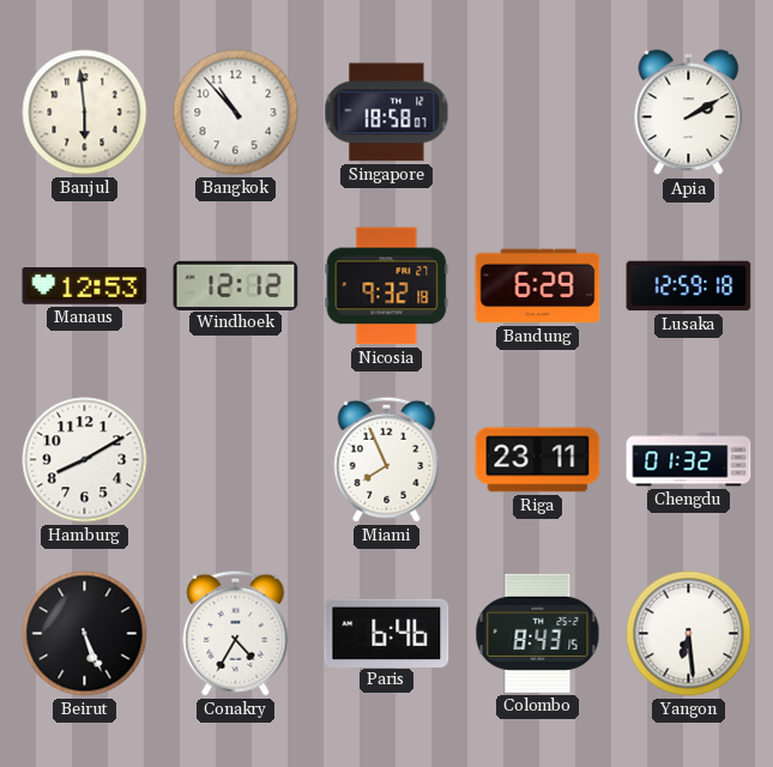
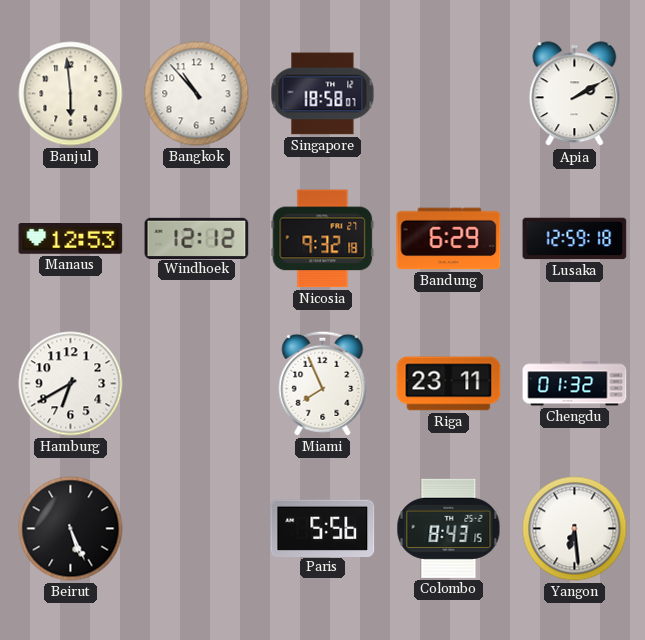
Hamburg: 8:10 -> 6:40 (71, 384)
Conakry: 4:35 -> none (236, 633)
Paris: 6:46 -> 5:56 (323, 528)
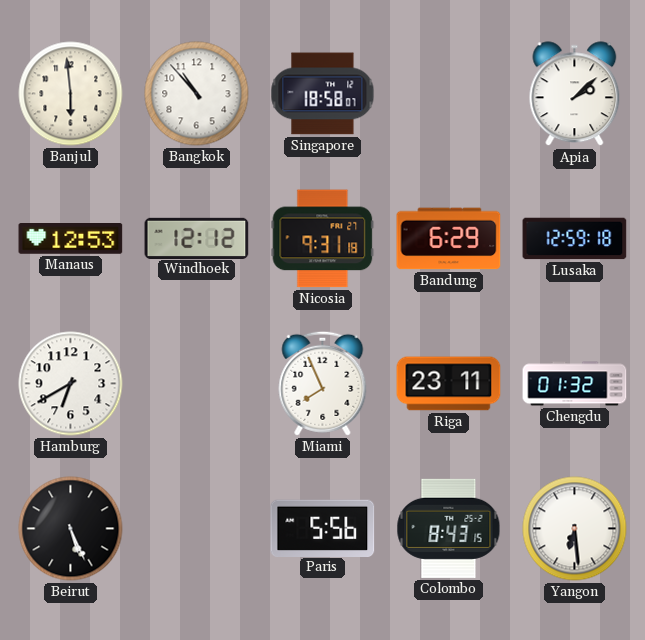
Apia: 2:10 -> 2:08 (575, 94)
Nicosia: 9:32 -> 9:31 (323, 239)
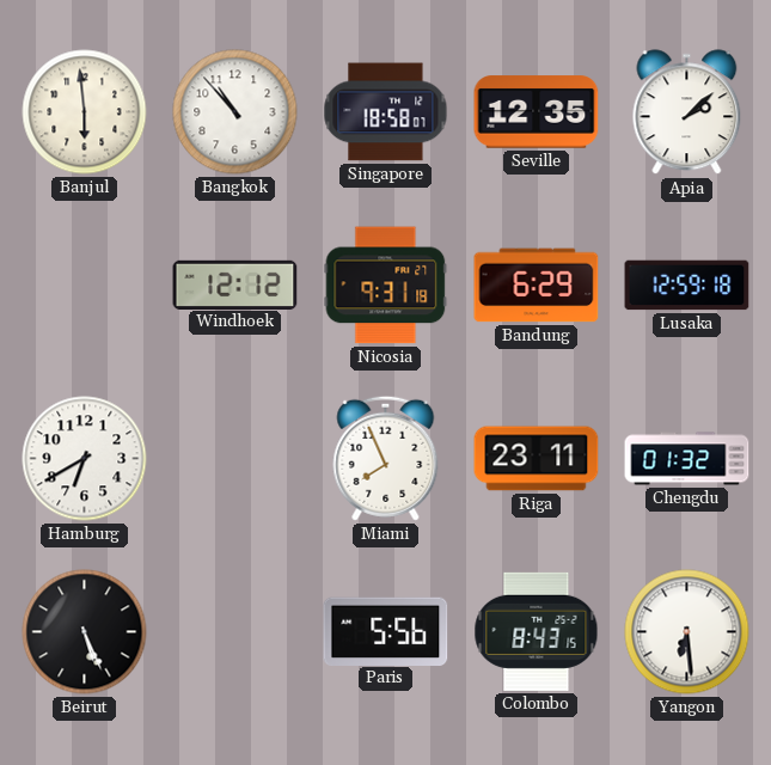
Seville: none -> 12:35 (537, 112)
Manaus: 12:53 -> none (71, 239)
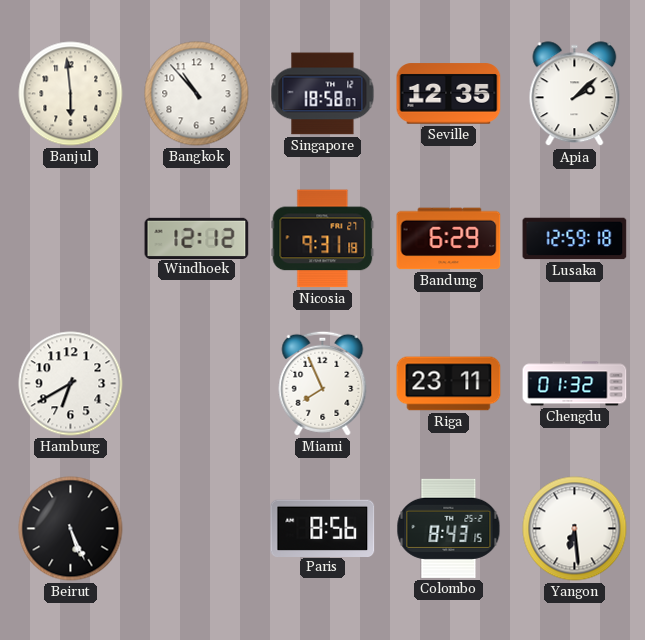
Paris: 5:56 -> 8:56 (323, 528)
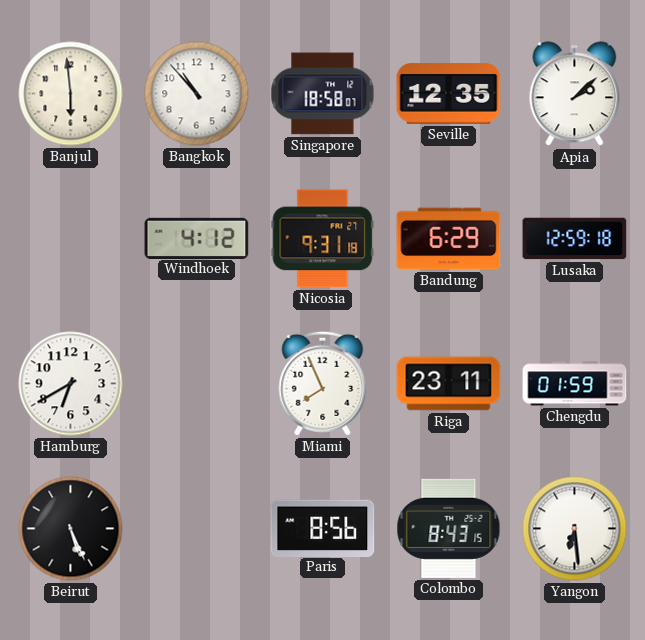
Windhoek: 12:12 -> 4:12 (197, 238)
Chengdu: 01:32 -> 01:59 (575, 384)
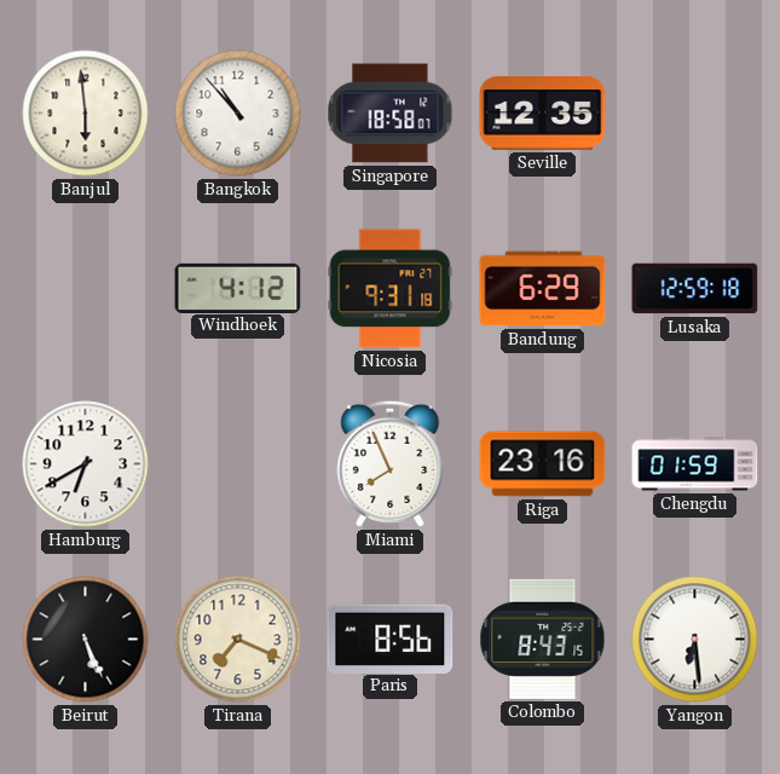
Apia: 2:08 -> none (575, 94)
Riga: 23:11 -> 23:16 (543, 464)
Tirana: none -> 7:19 (238, 640)
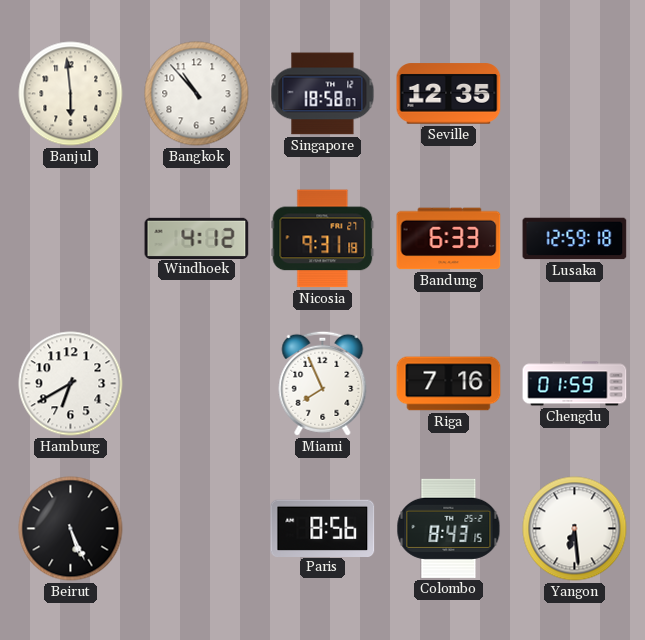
Bandung: 6:29 -> 6:33 (449, 239)
Riga: 23:16 -> 7:16 (449, 384)
Tirana: 7:19 -> none (238, 640)
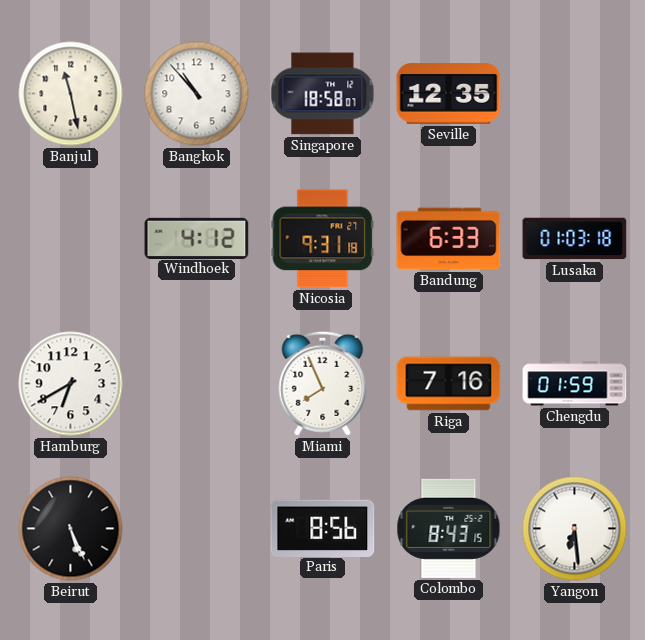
Banjul: 5:59 -> 11:28 (71, 94)
Lusaka: 12:59 -> 01:03 (575, 239)
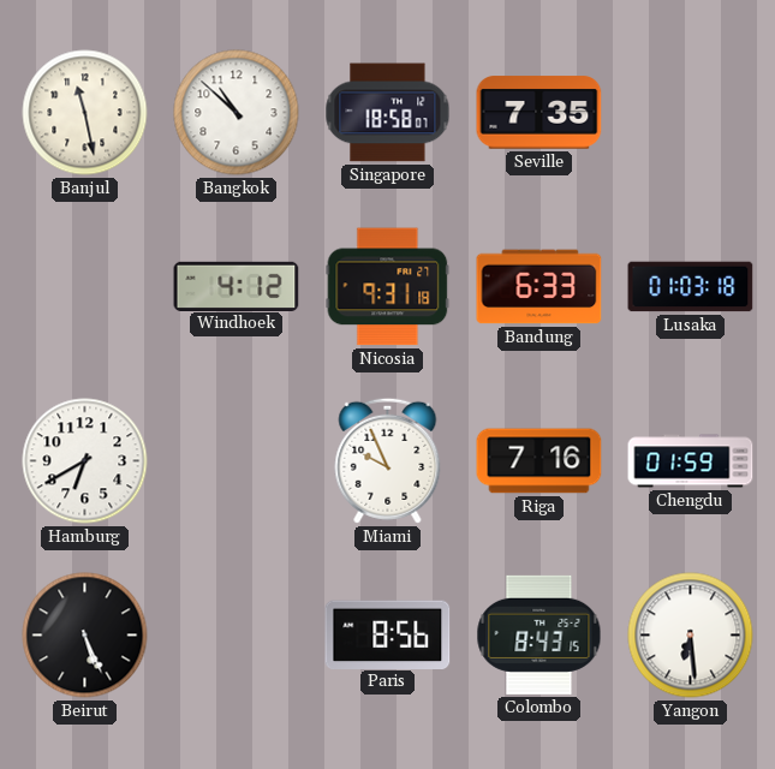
Bangkok: 10:53 -> 10:52 (237, 113)
Seville: 12:35 -> 7:35 (539, 113)
Miami: 7:56 -> 9:56 (388, 460)
